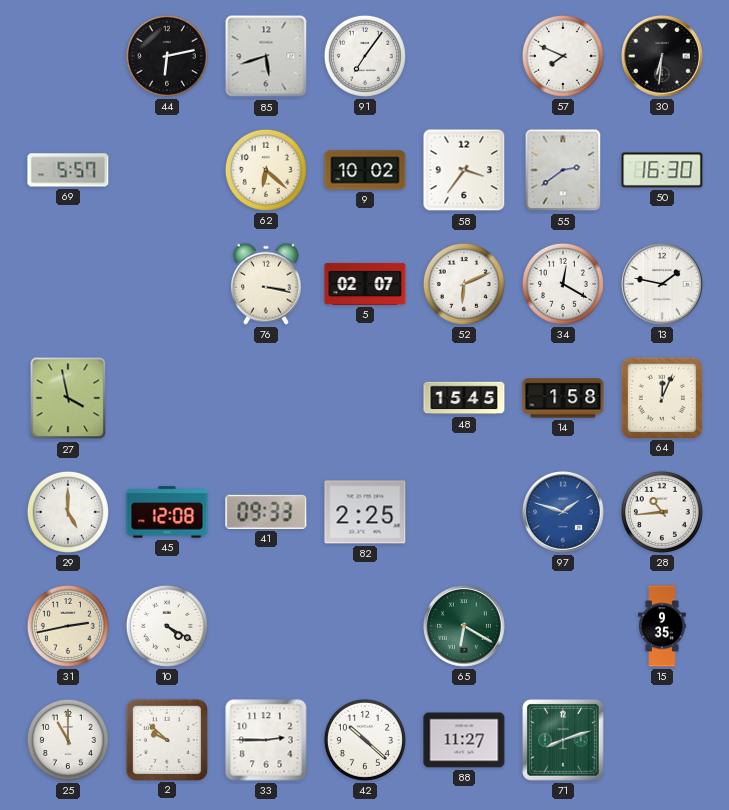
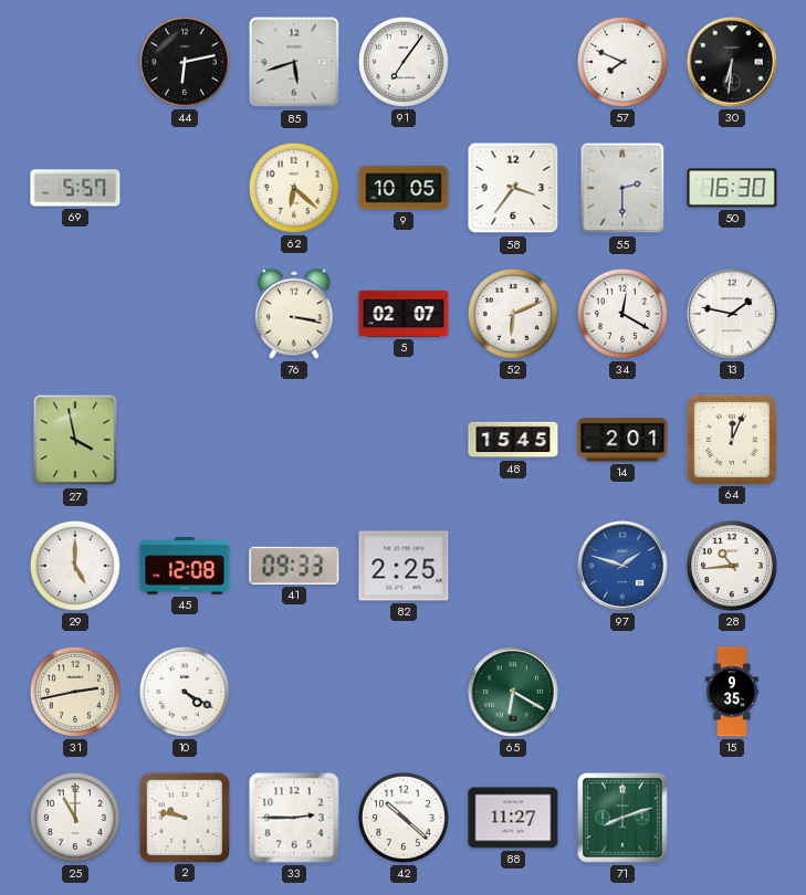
9: 10:02 -> 10:05 (404, 188)
55: 2:39 -> 2:30 (622, 188)
14: 1:58 -> 2:01 (622, 440)
2: 9:52 -> 9:47 (184, 817)
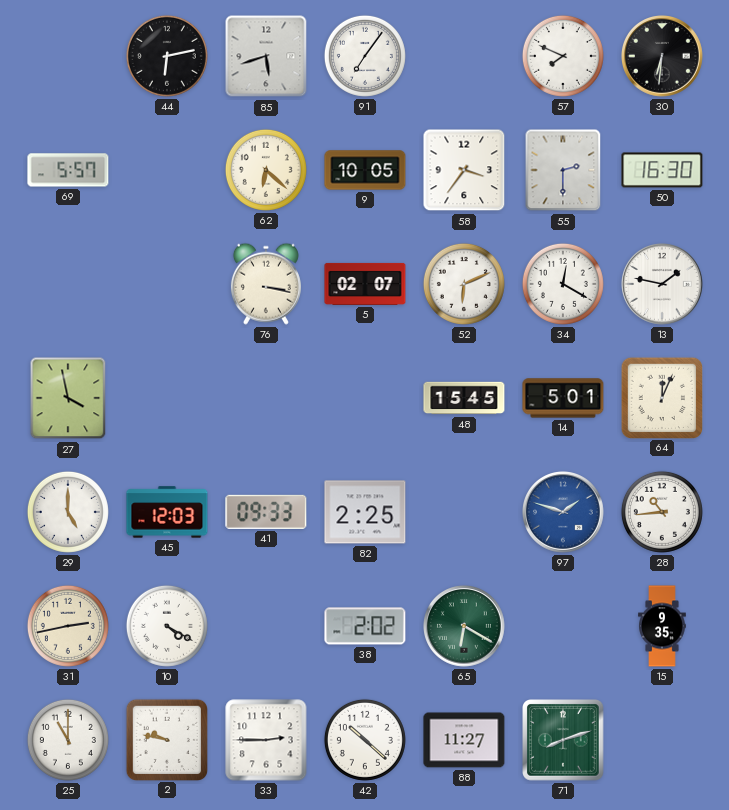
14: 2:01 -> 5:01 (563, 398)
45: 12:08 -> 12:03 (167, 512)
38: none -> 2:02 (365, 626)
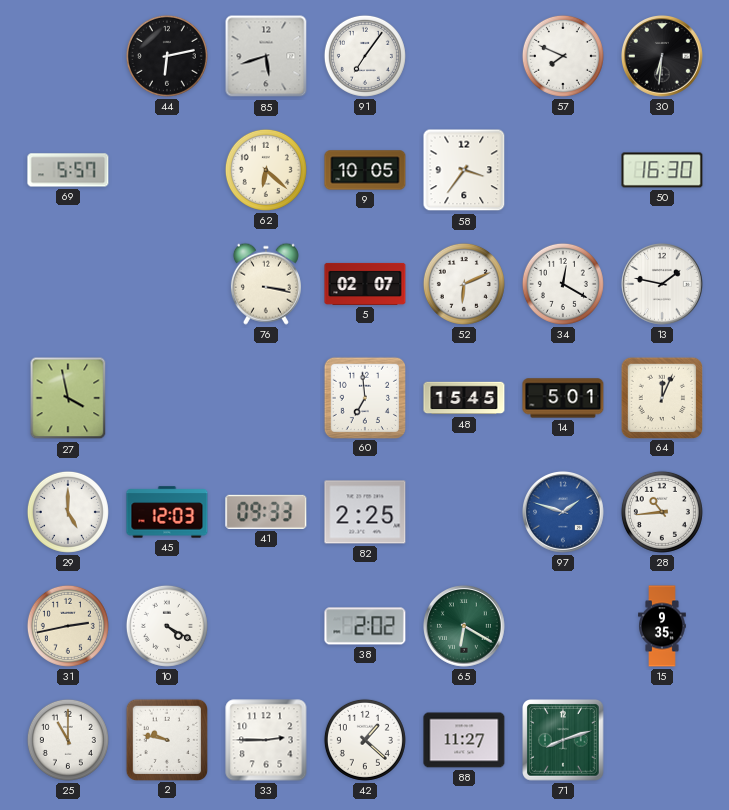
55: 2:30 -> none (563, 170)
60: none -> 6:59 (364, 397)
42: 10:22 -> 1:22 (365, 740)
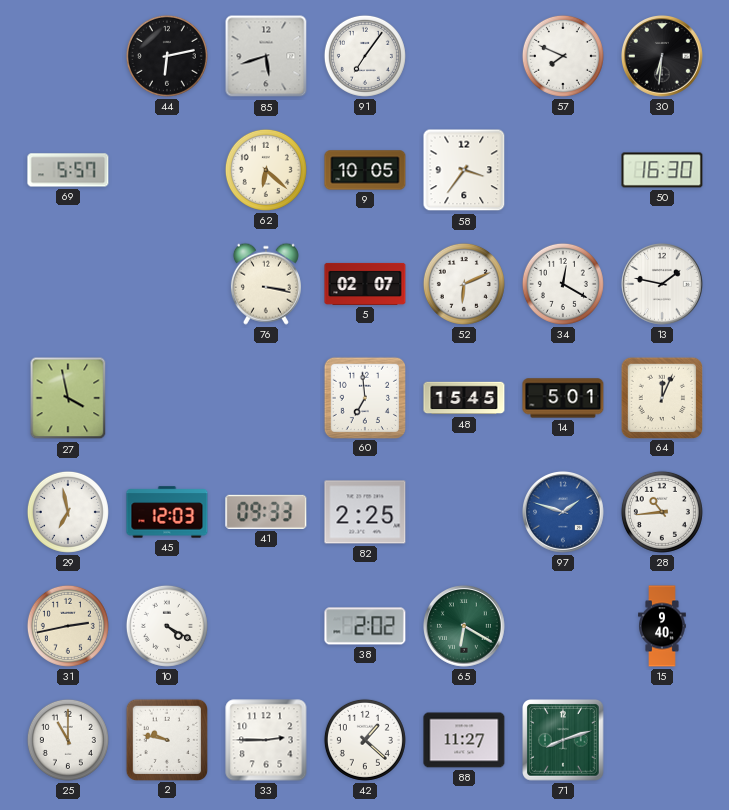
29: 5:00 -> 6:58 (68, 512)
15: 9:35 -> 9:40 (662, 626)
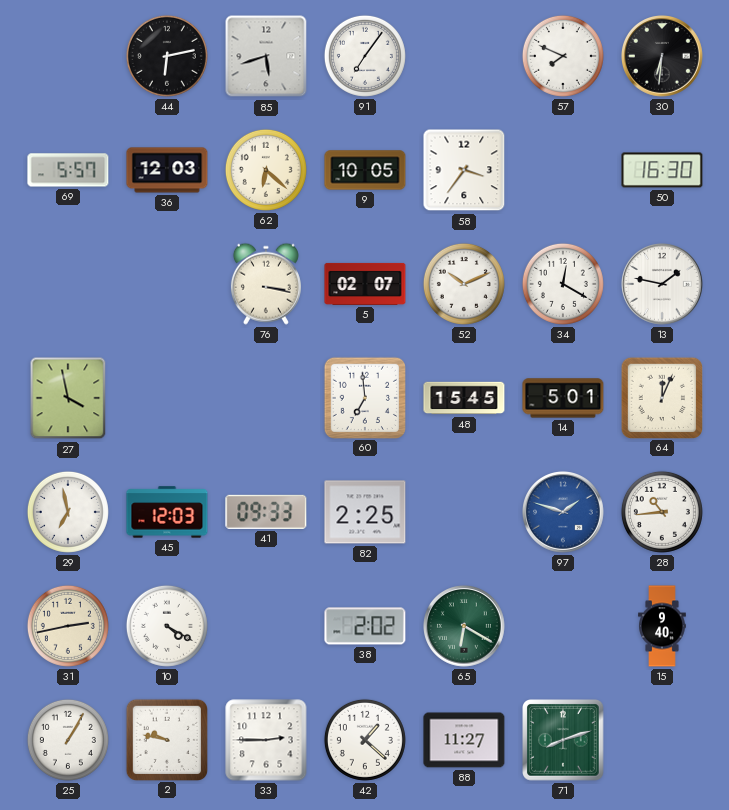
36: none -> 12:03 (167, 170)
52: 6:11 -> 10:11 (464, 284)
25: 11:00 -> 1:05 (68, 740)
